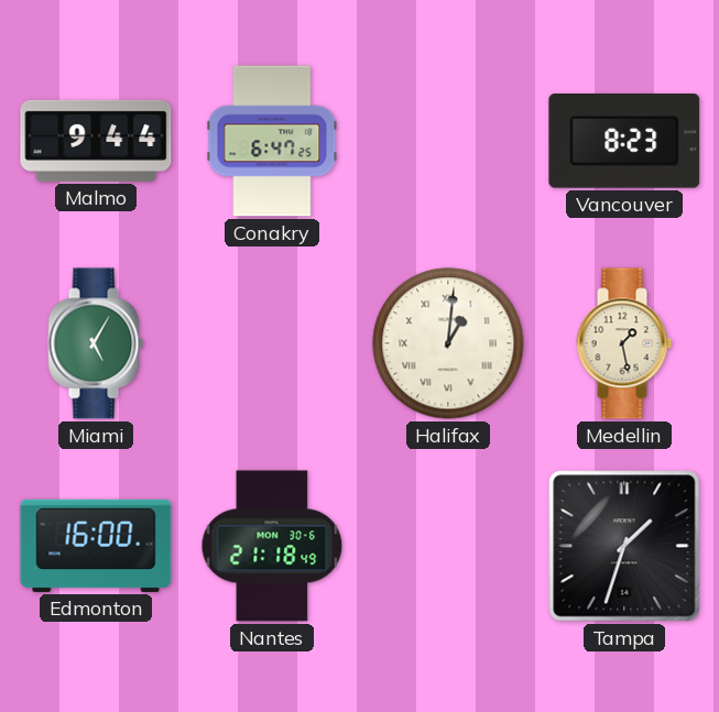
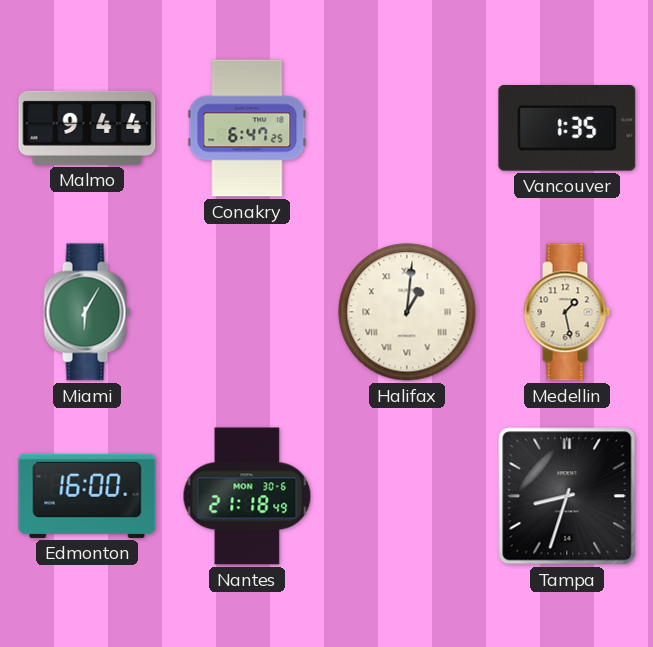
Vancouver: 8:23 -> 1:35 (567, 129)
Miami: 5:05 -> 6:05 (87, 312)
Tampa: 1:33 -> 8:33 (567, 496)
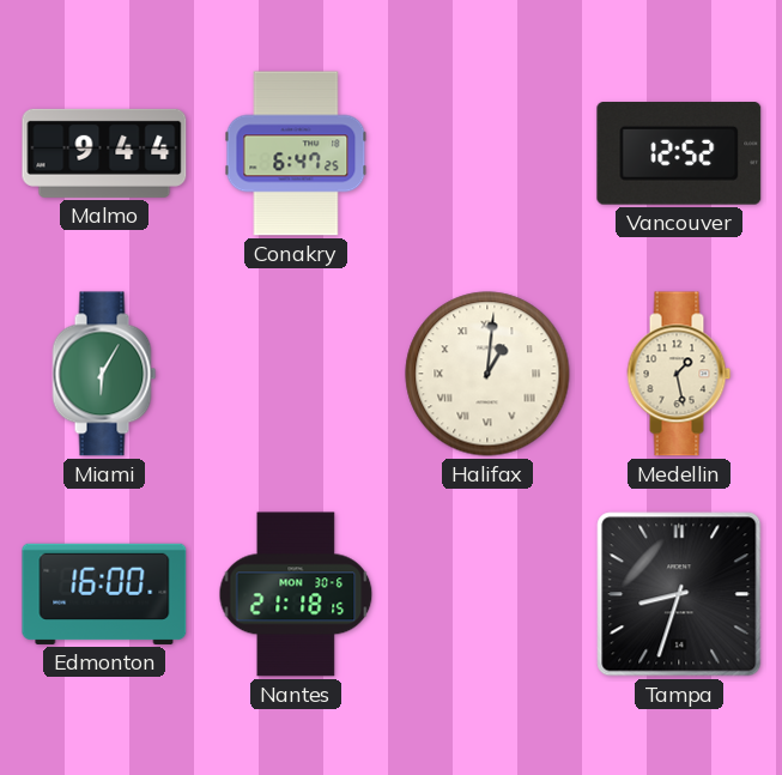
Vancouver: 1:35 -> 12:52 (679, 155)
Nantes: 21:18:49 -> 21:18:15 (296, 594)
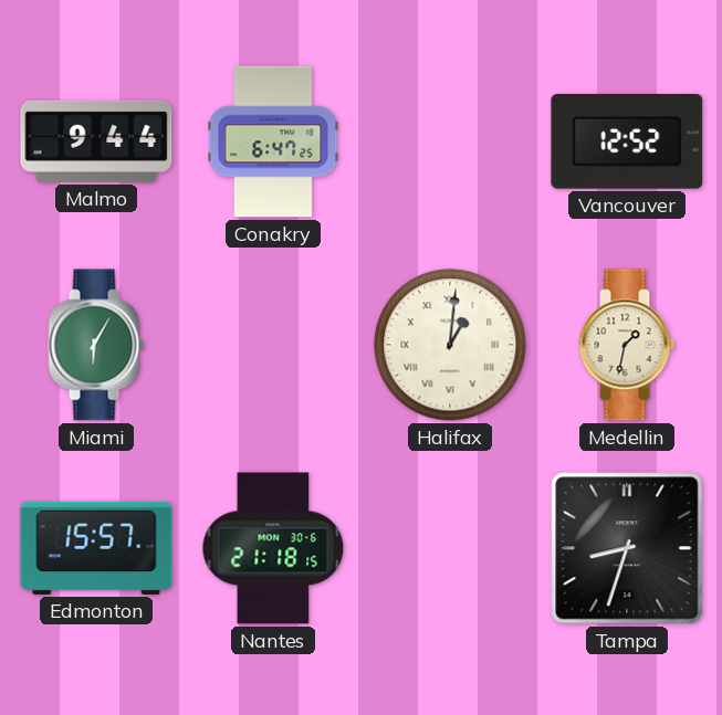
Medellin: 1:28 -> 1:32 (627, 345)
Edmonton: 16:00 -> 15:57 (96, 548)
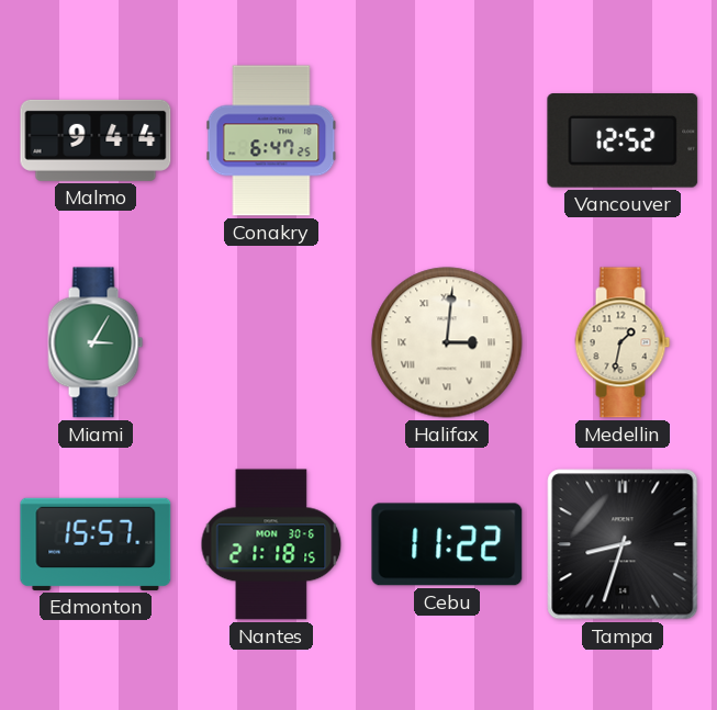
Miami: 6:05 -> 3:05 (96, 342)
Halifax: 1:01 -> 3:01 (447, 342)
Cebu: none -> 11:22 (447, 544)
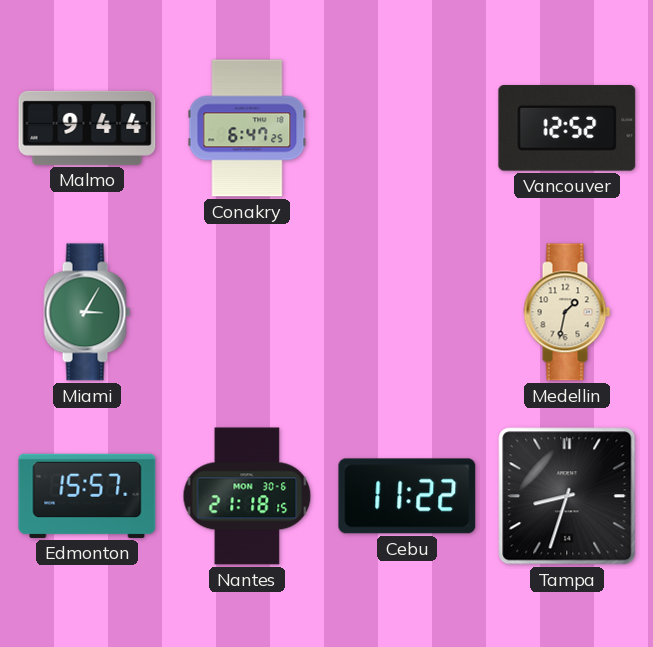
Halifax: 3:01 -> none (447, 342)
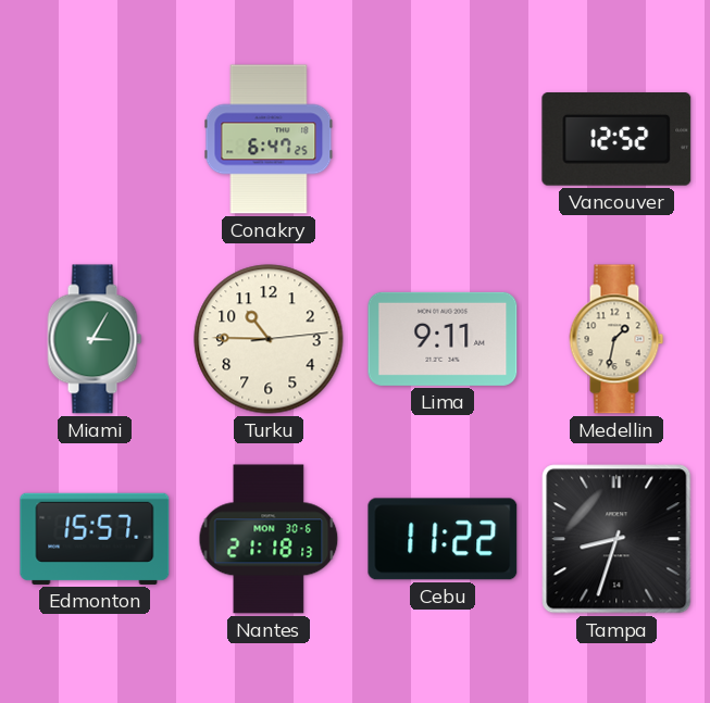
Malmo: 9:44 -> none (87, 128)
Turku: none -> 10:45 (269, 339)
Lima: none -> 9:11 (443, 339)
Nantes: 21:18:15 -> 21:18:13 (269, 539)
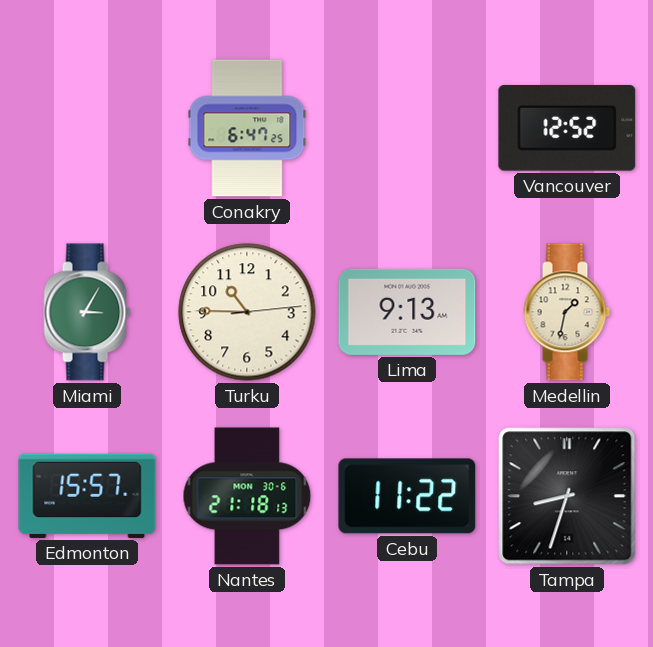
Lima: 9:11 -> 9:13 (407, 312)
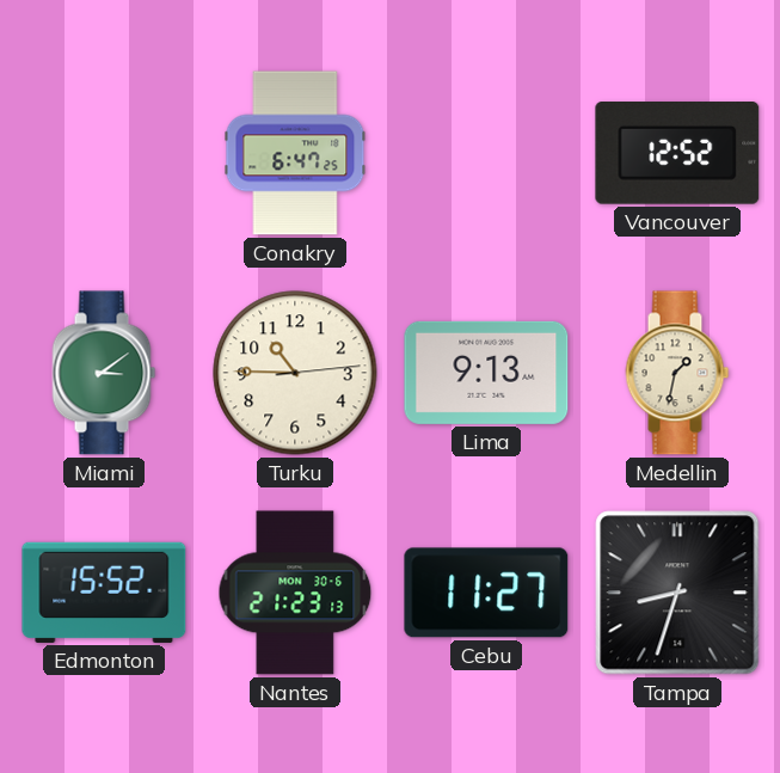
Miami: 3:05 -> 3:09 (104, 373)
Edmonton: 15:57 -> 15:52 (104, 593)
Nantes: 21:18 -> 21:23 (295, 593)
Cebu: 11:22 -> 11:27 (486, 593)
